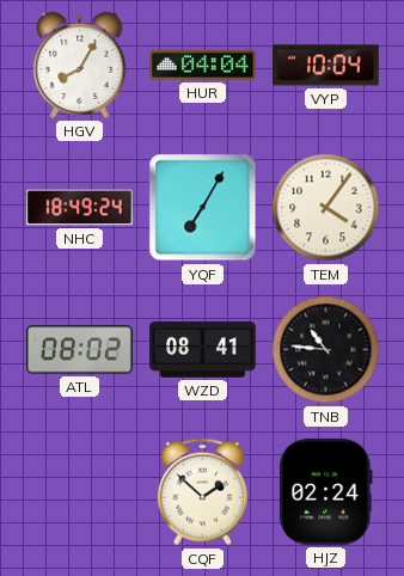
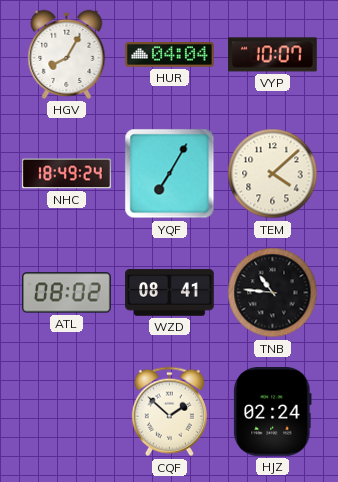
VYP: 10:04 -> 10:07 (273, 55)
TEM: 4:06 -> 4:08 (273, 174)
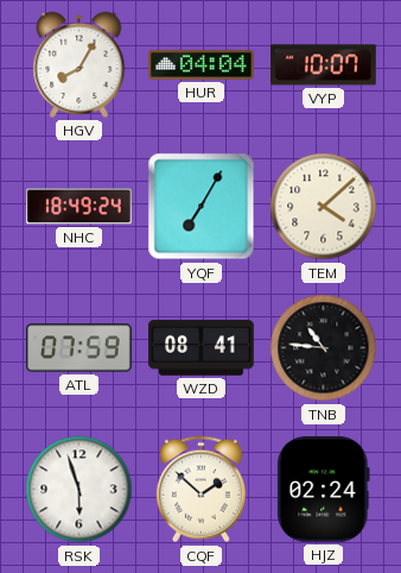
ATL: 08:02 -> 07:59 (79, 348)
RSK: none -> 5:57 (79, 490)
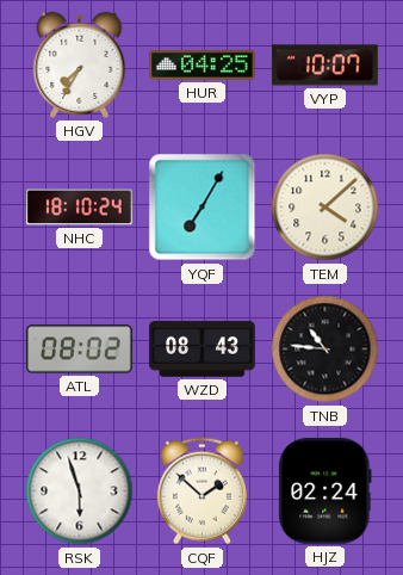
HGV: 8:05 -> 7:35 (80, 64)
HUR: 04:04 -> 04:25 (203, 66)
NHC: 18:49 -> 18:10 (80, 208)
ATL: 07:59 -> 08:02 (80, 350)
WZD: 08:41 -> 08:43 (203, 350)
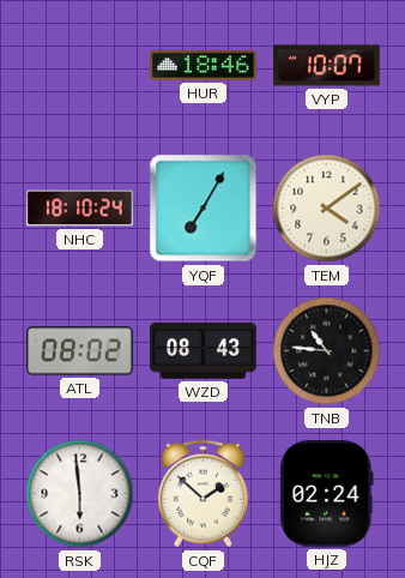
HGV: 7:35 -> none (80, 64)
HUR: 04:25 -> 18:46 (204, 66)
TEM: 4:08 -> 4:09 (327, 209)
RSK: 5:57 -> 5:59 (80, 494)
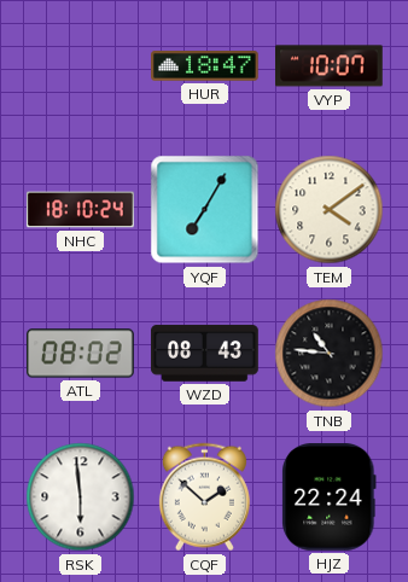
HUR: 18:46 -> 18:47 (205, 66)
HJZ: 02:24 -> 22:24 (330, 497)
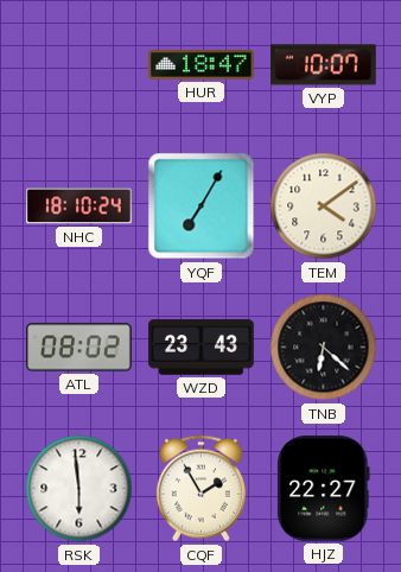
WZD: 08:43 -> 23:43 (202, 348)
TNB: 10:46 -> 6:22 (324, 348)
CQF: 1:52 -> 1:55 (200, 489)
HJZ: 22:24 -> 22:27 (324, 489)
